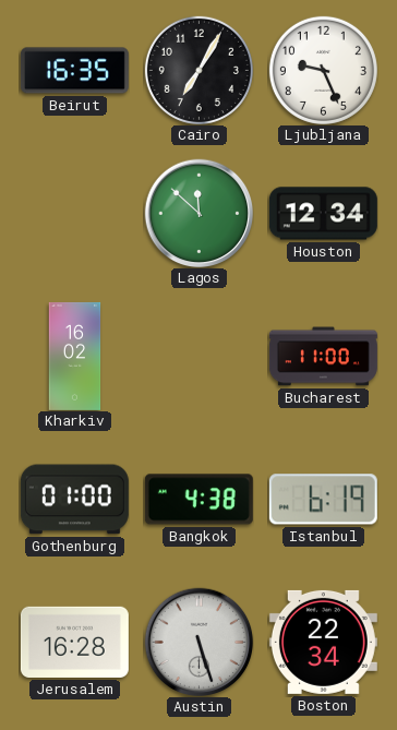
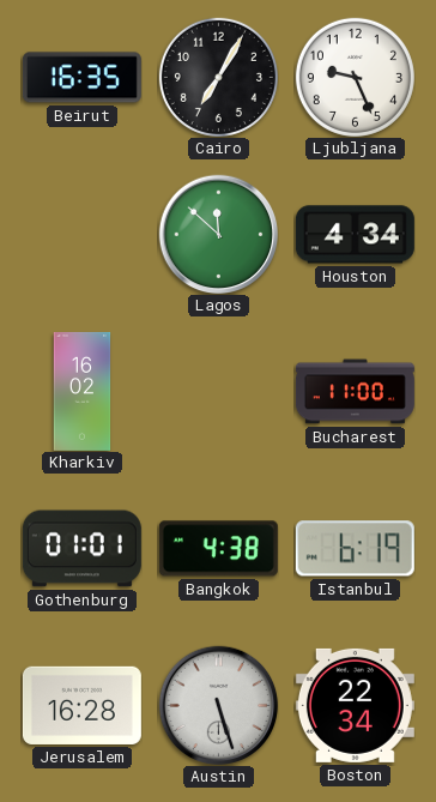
Houston: 12:34 -> 4:34 (355, 235)
Gothenburg: 01:00 -> 01:01 (81, 549)
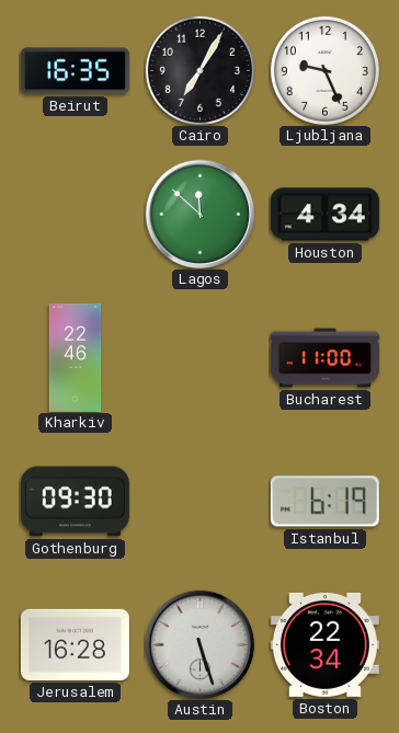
Kharkiv: 16:02 -> 22:46 (76, 357)
Gothenburg: 01:01 -> 09:30 (75, 502)
Bangkok: 4:38 -> none (218, 549)
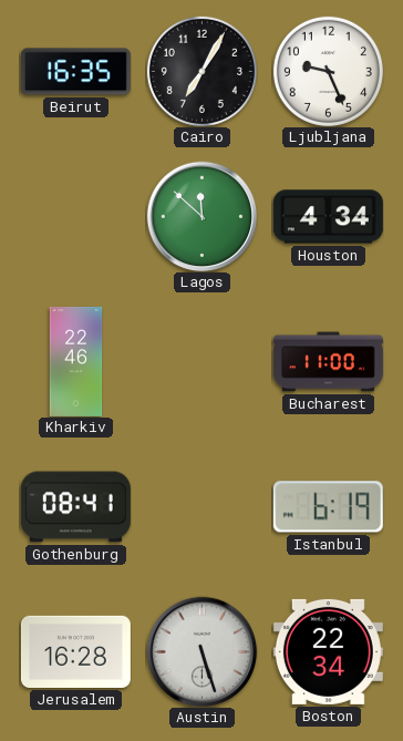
Gothenburg: 09:30 -> 08:41 (75, 507)
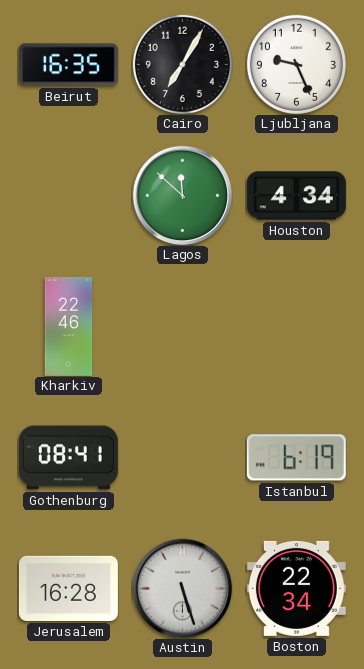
Bucharest: 11:00 -> none (328, 362)
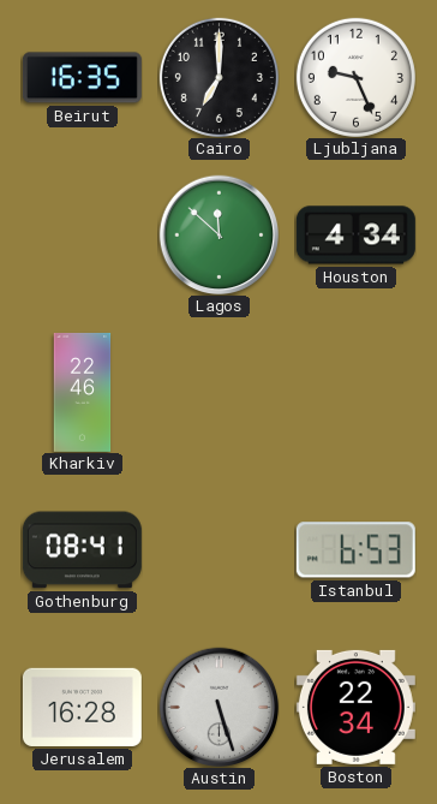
Cairo: 7:05 -> 7:00 (218, 77)
Istanbul: 6:19 -> 6:53 (355, 550)
